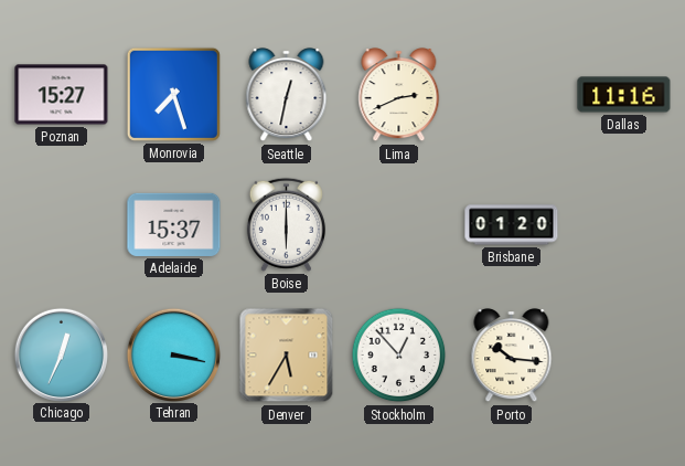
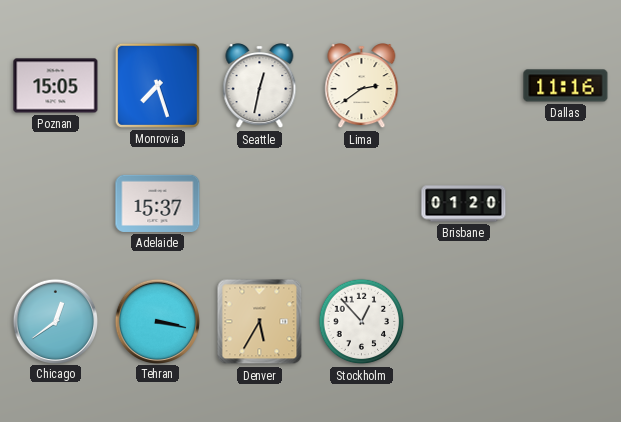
Poznan: 15:27 -> 15:05 (56, 86)
Lima: 2:41 -> 2:39 (362, 86)
Boise: 6:00 -> none (286, 224)
Chicago: 12:34 -> 12:39 (55, 321)
Porto: 10:16 -> none (512, 356)
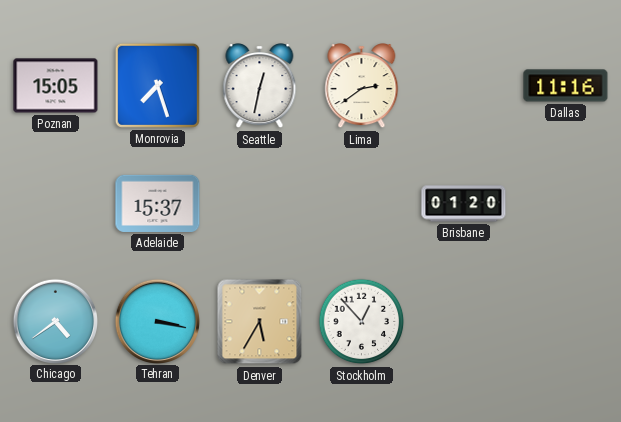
Chicago: 12:39 -> 4:39 (55, 321)
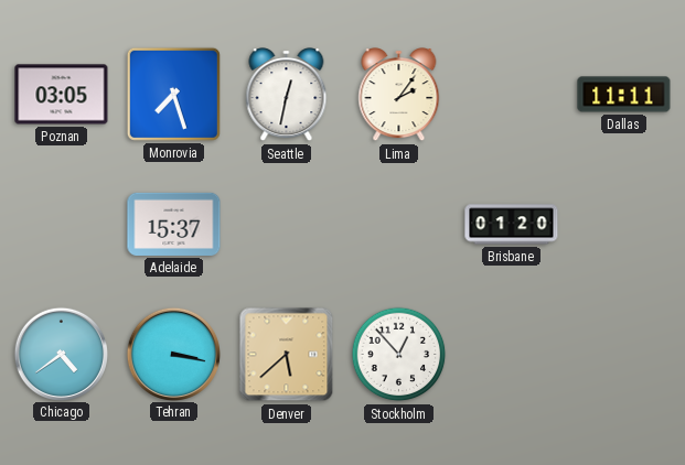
Poznan: 15:05 -> 03:05 (62, 95)
Lima: 2:39 -> 2:06 (399, 95)
Dallas: 11:16 -> 11:11 (624, 95)
Denver: 5:35 -> 5:38 (287, 355)
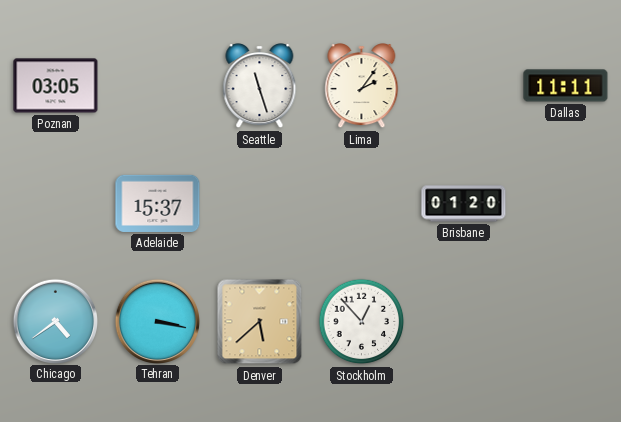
Monrovia: 7:27 -> none (173, 94)
Seattle: 12:32 -> 11:27 (260, 86)
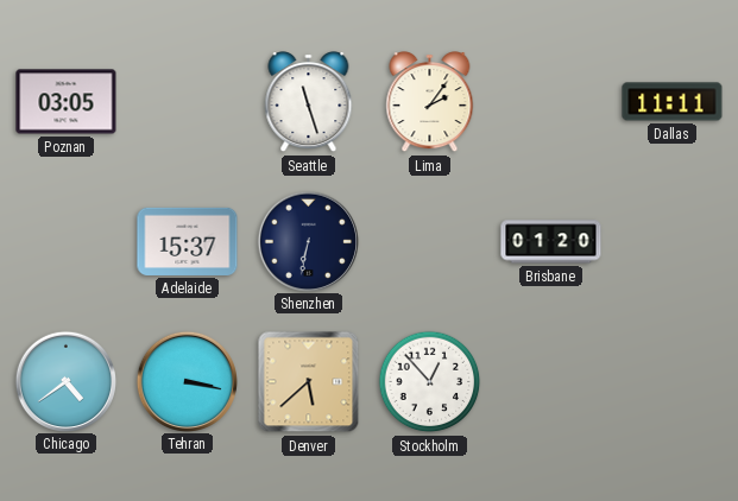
Shenzhen: none -> 6:32 (308, 241)
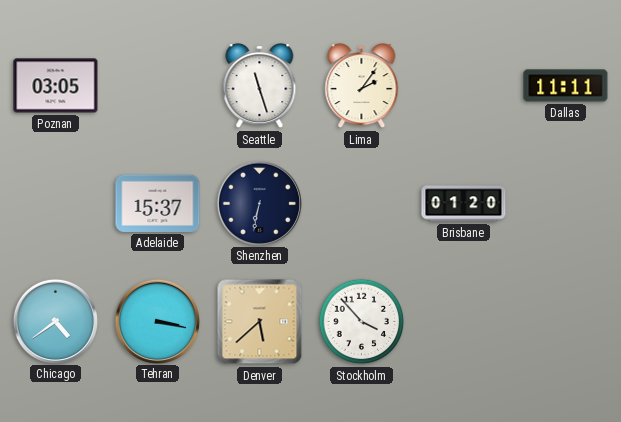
Stockholm: 12:53 -> 3:53 (362, 322)
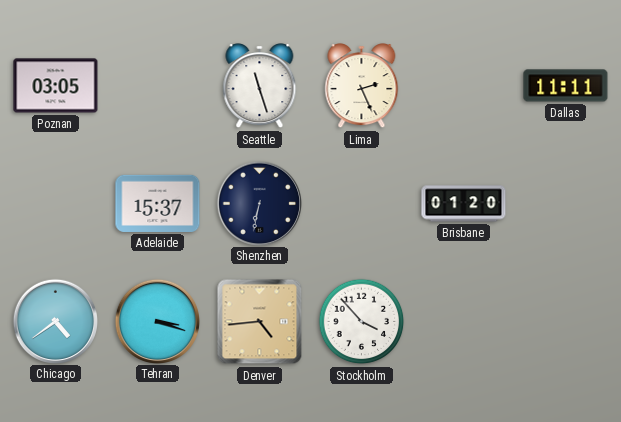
Lima: 2:06 -> 2:26 (362, 86)
Tehran: 3:17 -> 3:18 (157, 321)
Denver: 5:38 -> 4:44 (260, 322)
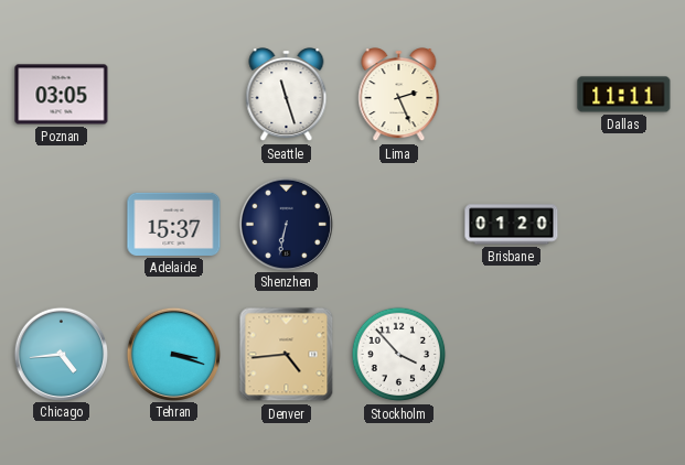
Chicago: 4:39 -> 4:44 (61, 354)
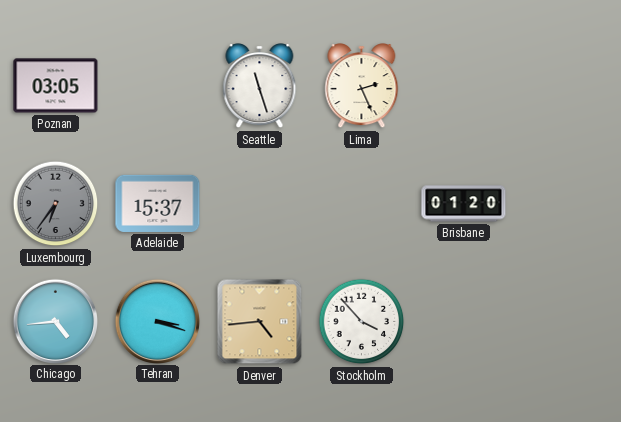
Dallas: 11:11 -> none (624, 95)
Luxembourg: none -> 6:36 (56, 204)
Shenzhen: 6:32 -> none (286, 224)
